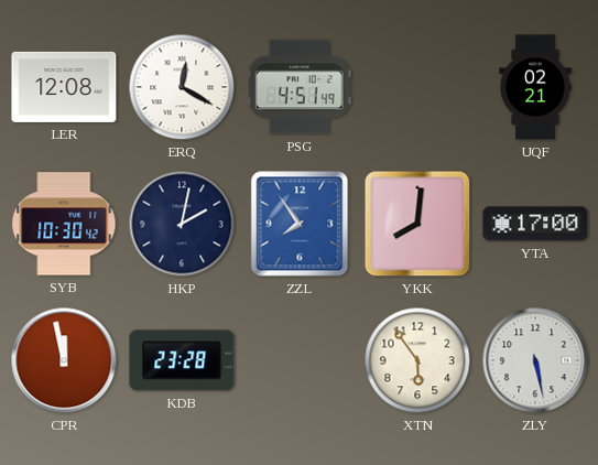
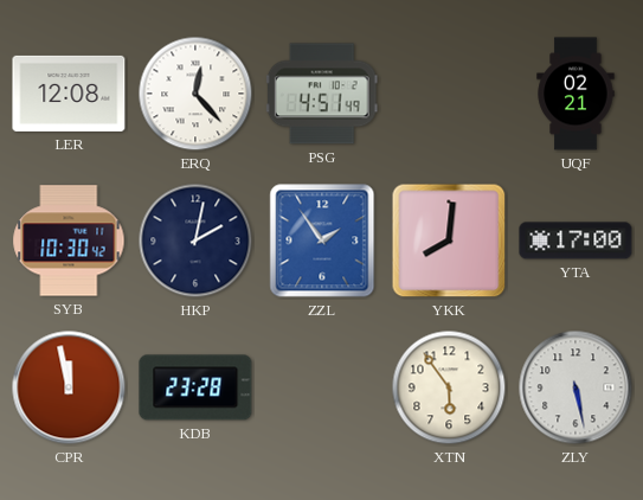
ERQ: 12:20 -> 12:23 (195, 94)
ZZL: 7:54 -> 1:54 (322, 241)
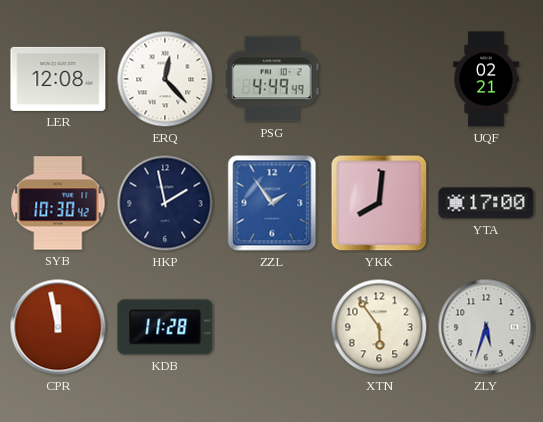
PSG: 4:51 -> 4:49 (272, 79)
HKP: 2:02 -> 1:58 (165, 203)
KDB: 23:28 -> 11:28 (165, 327)
ZLY: 5:28 -> 5:33 (486, 327)
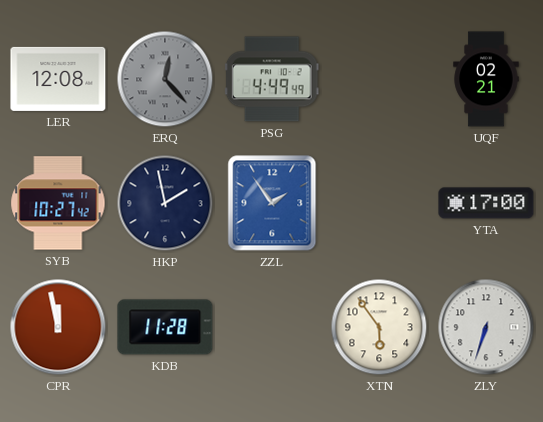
ERQ dial: white -> grey (165, 79)
SYB: 10:30 -> 10:27 (58, 203)
YKK: 8:01 -> none (379, 203)
ZLY: 5:33 -> 6:33 (486, 327)
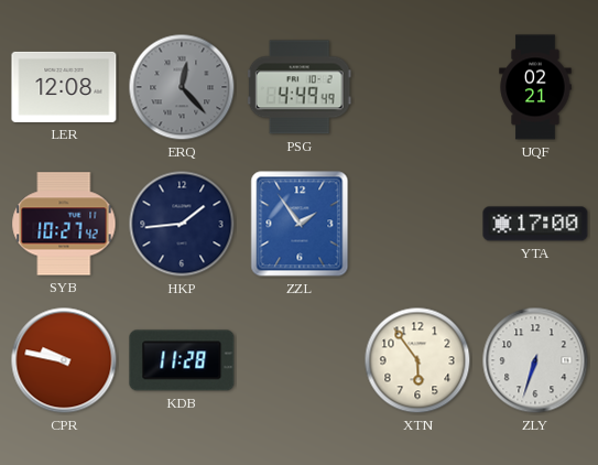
HKP: 1:58 -> 1:44 (182, 224)
CPR: 11:58 -> 9:47 (64, 360)
